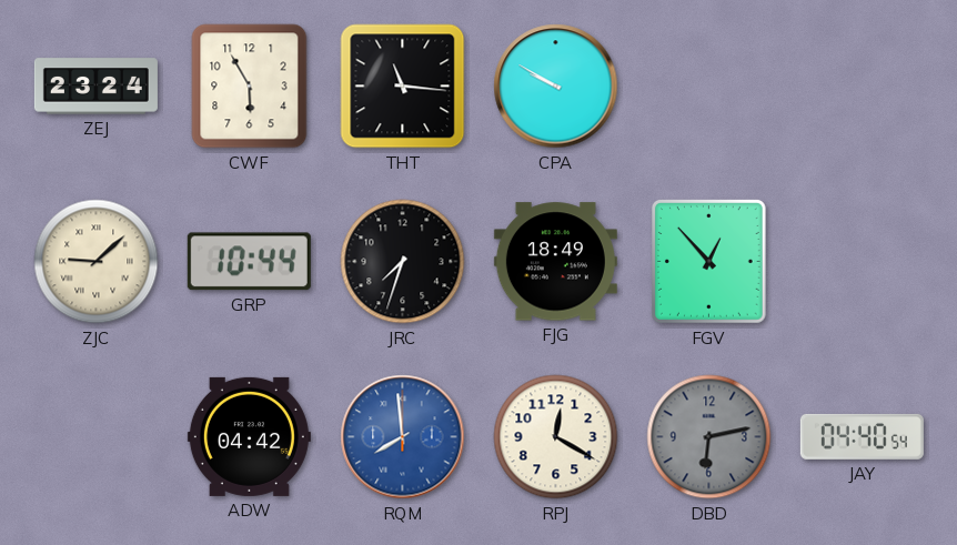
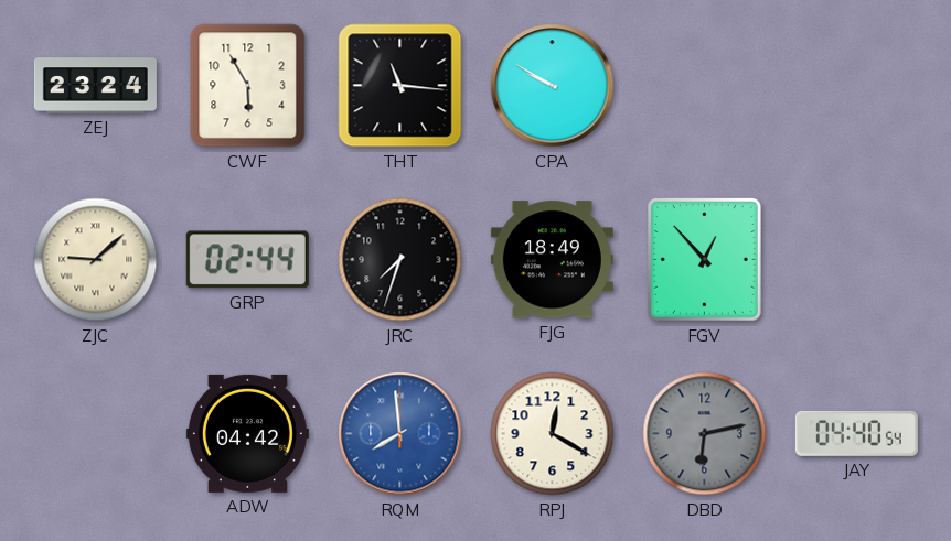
GRP: 10:44 -> 02:44 (247, 260)
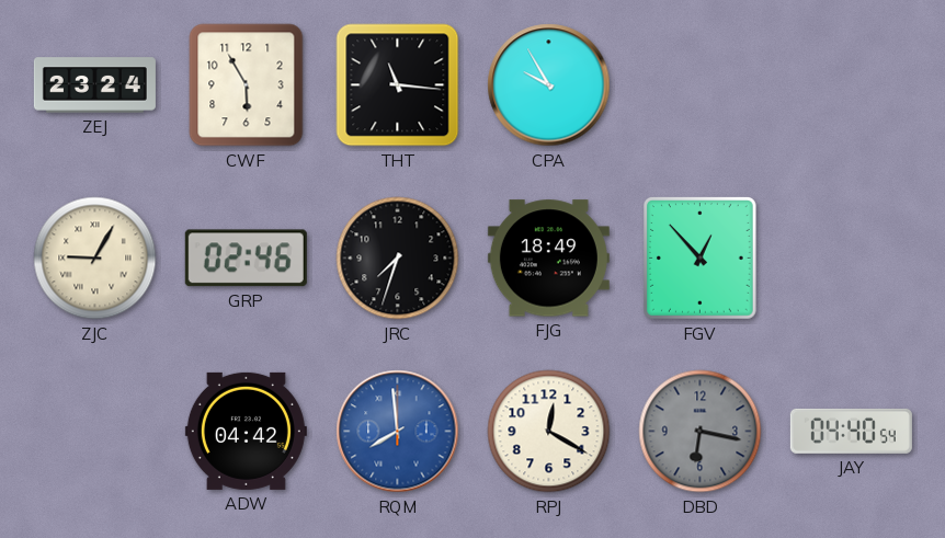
CPA: 9:50 -> 9:55 (549, 85)
ZJC: 9:08 -> 9:05 (95, 259)
GRP: 02:44 -> 02:46 (246, 259)
DBD: 6:13 -> 6:17 (701, 432)
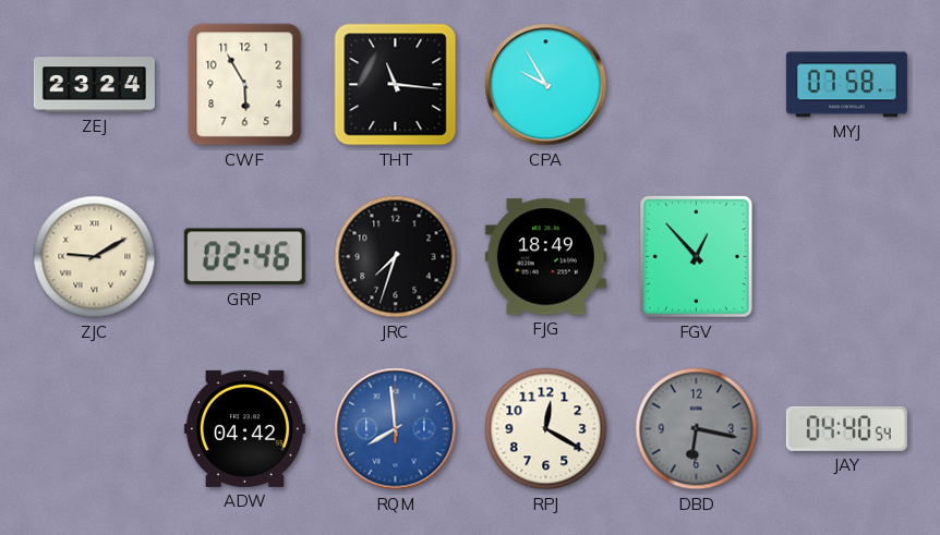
MYJ: none -> 07:58 (846, 85)
ZJC: 9:05 -> 9:10 (95, 257)
